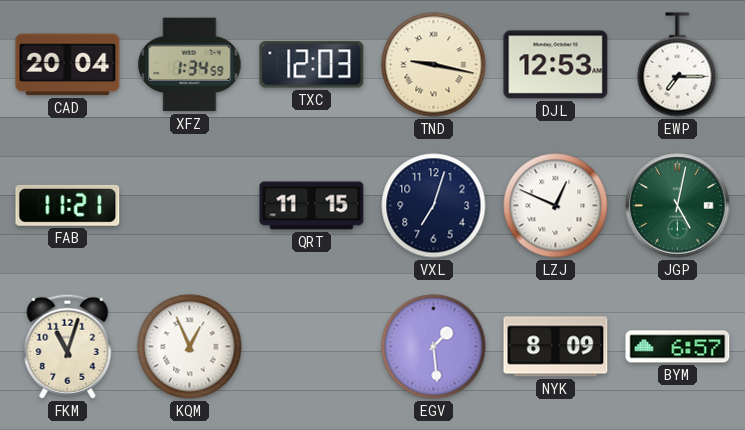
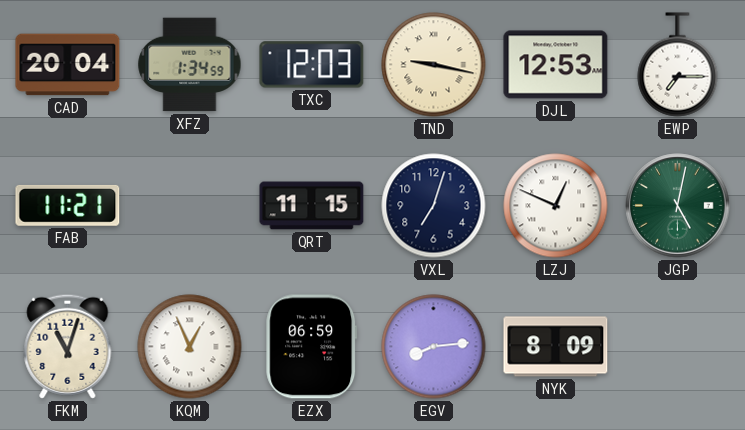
EZX: none -> 06:59 (312, 347)
EGV: 1:29 -> 8:14 (434, 347)
BYM: 6:57 -> none (678, 347)
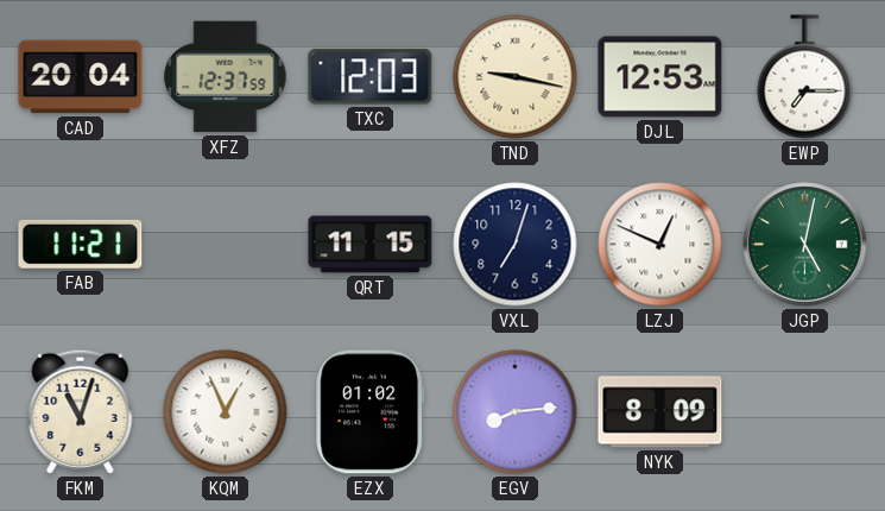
XFZ: 1:34 -> 12:37 (226, 77)
EZX: 06:59 -> 01:02 (371, 412)
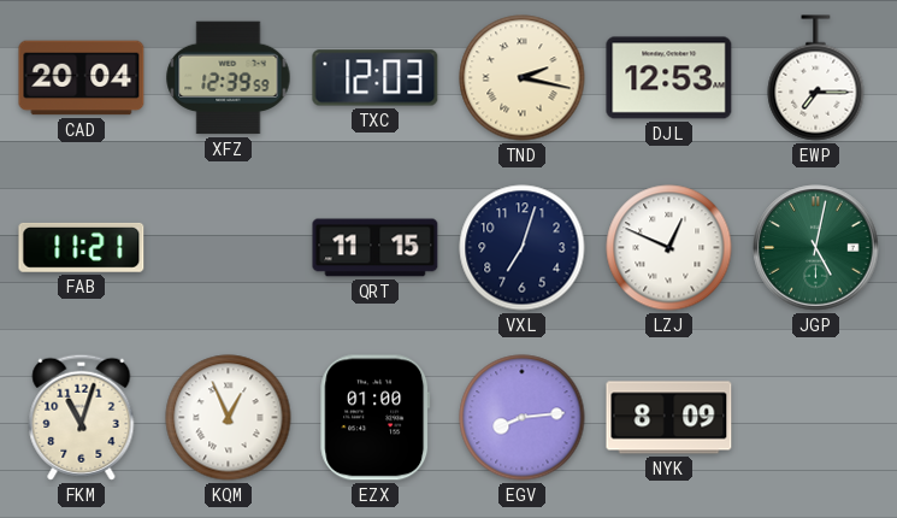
XFZ: 12:37 -> 12:39 (229, 78)
TND: 9:17 -> 2:17 (523, 78)
EZX: 01:02 -> 01:00 (376, 418)
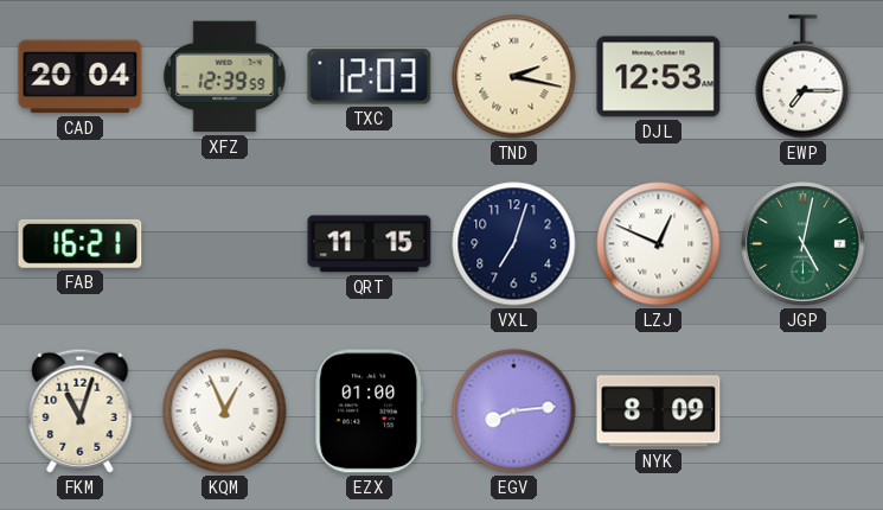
FAB: 11:21 -> 16:21 (81, 243)
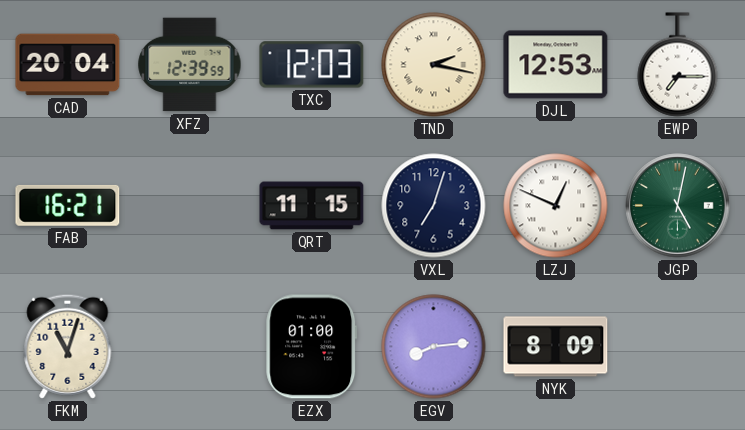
KQM: 12:56 -> none (225, 412)
